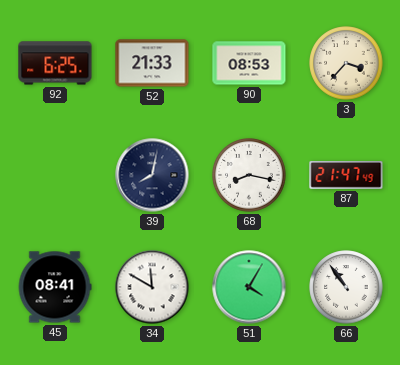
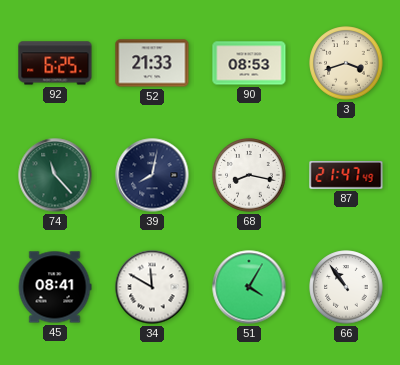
3: 3:37 -> 3:42 (346, 63)
74: none -> 11:23 (55, 175)
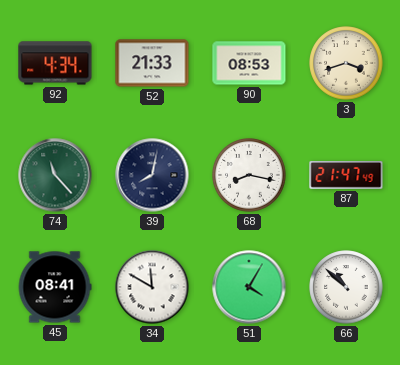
92: 6:25 -> 4:34 (55, 63)
66: 10:54 -> 10:52 (346, 287)
